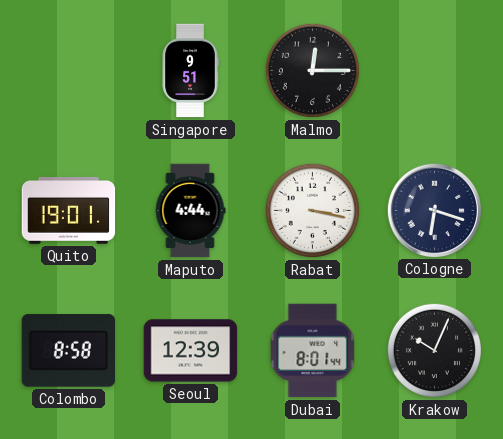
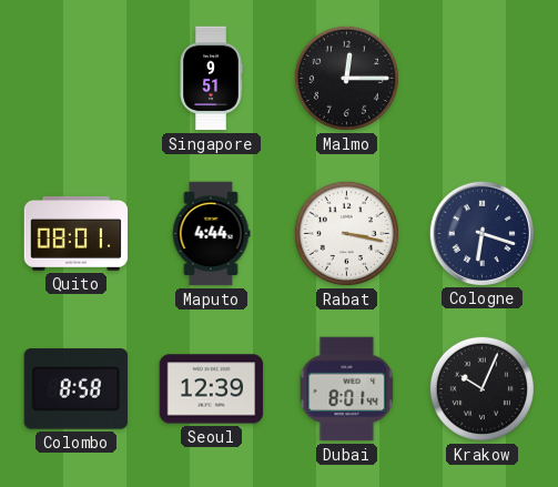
Quito: 19:01 -> 08:01 (77, 233)
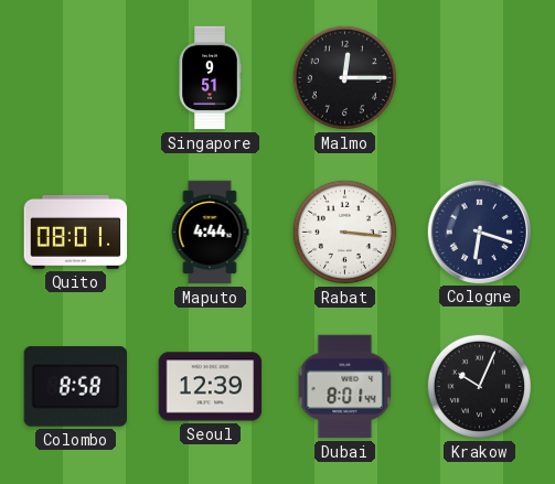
Rabat: 3:17 -> 3:16 (344, 232)
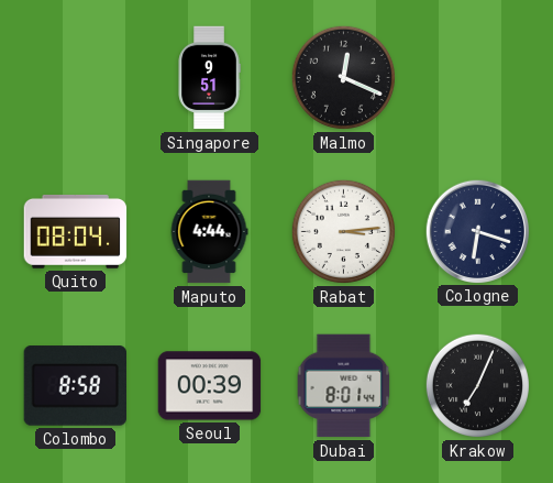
Malmo: 12:15 -> 12:19 (343, 77)
Quito: 08:01 -> 08:04 (76, 231)
Rabat: 3:16 -> 3:14 (343, 231)
Seoul: 12:39 -> 00:39 (210, 386)
Krakow: 10:04 -> 7:04 (477, 385)
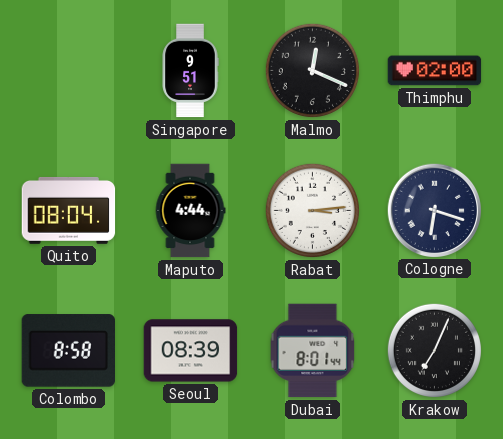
Thimphu: none -> 02:00 (435, 71)
Seoul: 00:39 -> 08:39 (191, 351)
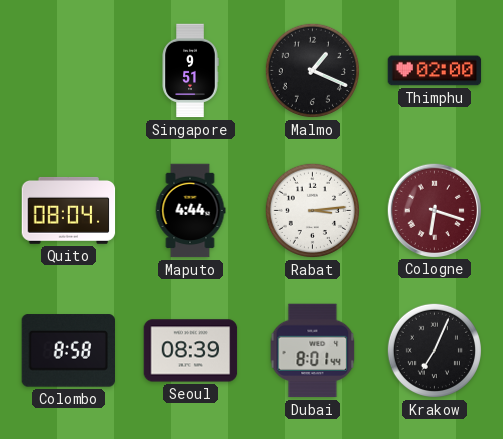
Malmo: 12:19 -> 1:19 (312, 70)
Cologne dial: navy -> burgundy (434, 210)
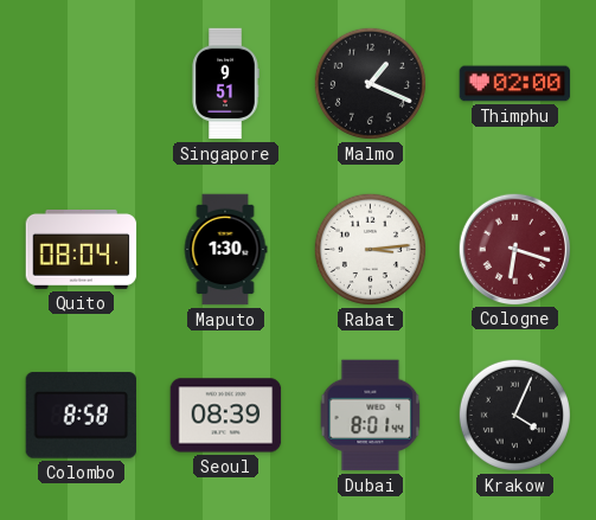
Maputo: 4:44 -> 1:30 (225, 250)
Krakow: 7:04 -> 4:04 (514, 415)
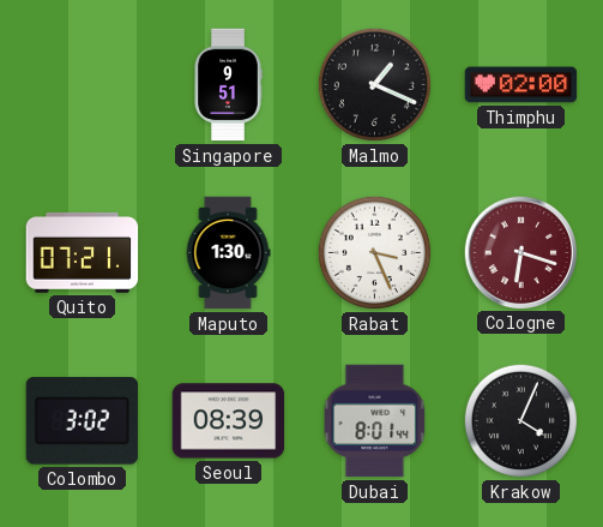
Quito: 08:04 -> 07:21 (83, 252)
Rabat: 3:14 -> 3:26 (374, 252)
Colombo: 8:58 -> 3:02 (82, 421)
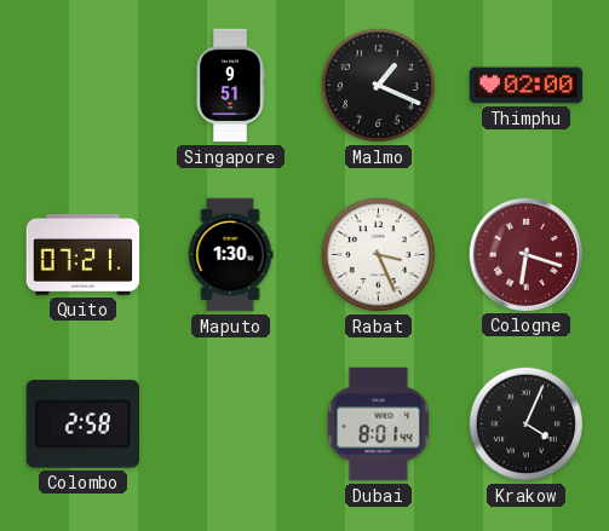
Colombo: 3:02 -> 2:58 (82, 425)
Seoul: 08:39 -> none (229, 421)
